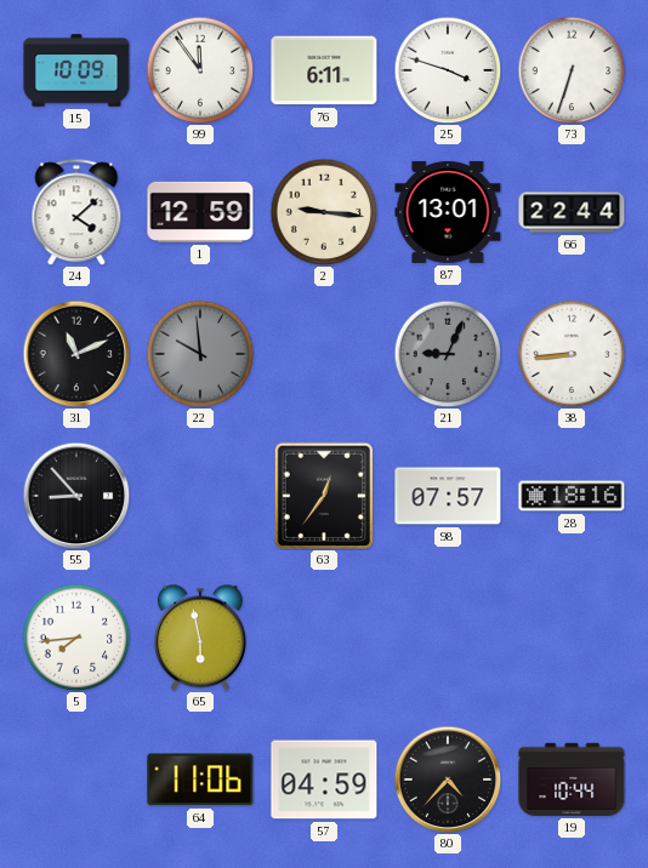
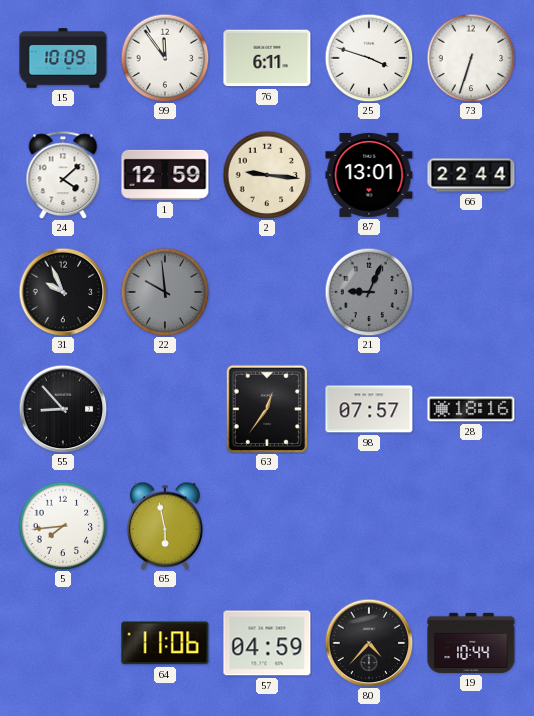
31: 11:11 -> 9:56 (63, 292)
38: 8:44 -> none (572, 354)
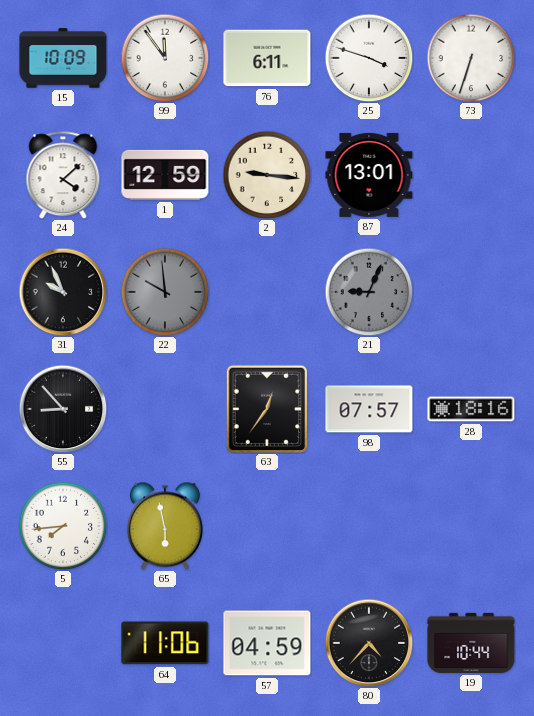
66: 22:44 -> none (471, 175)
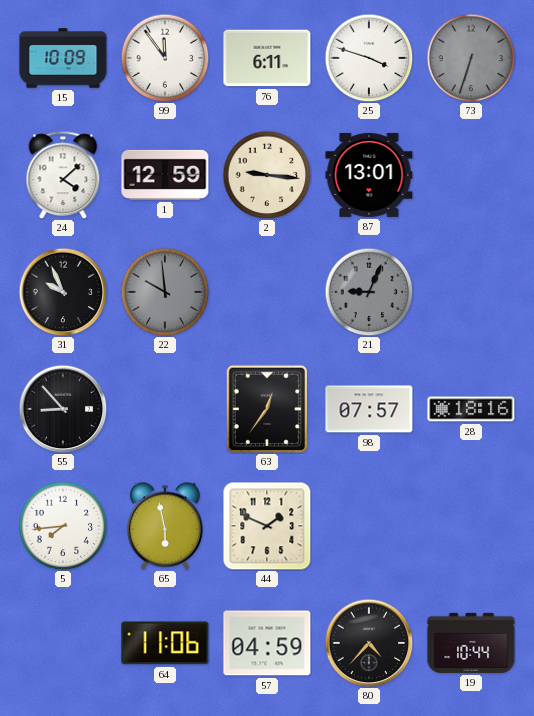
73 dial: white -> grey (471, 58)
44: none -> 1:49 (267, 526)
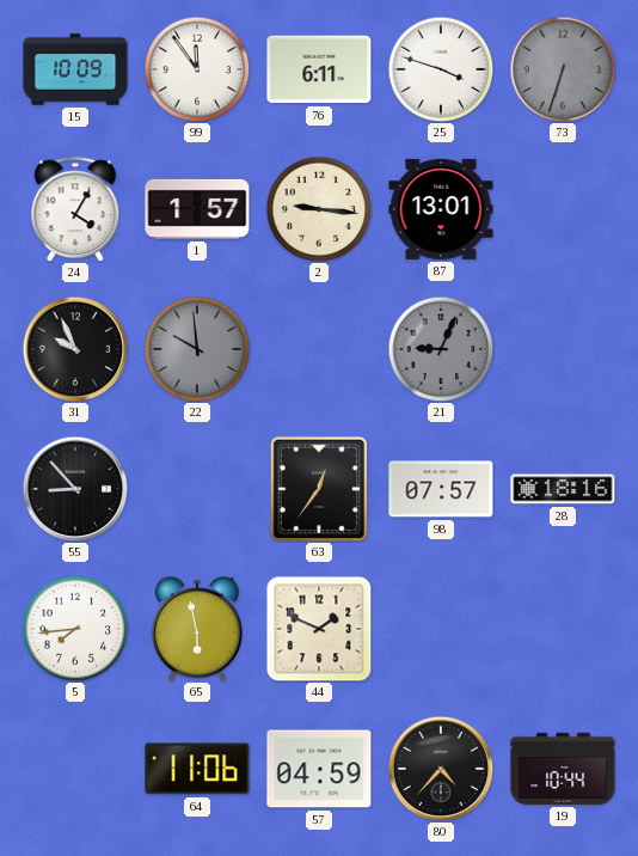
24: 4:08 -> 4:05 (75, 209)
1: 12:59 -> 1:57 (197, 209)
